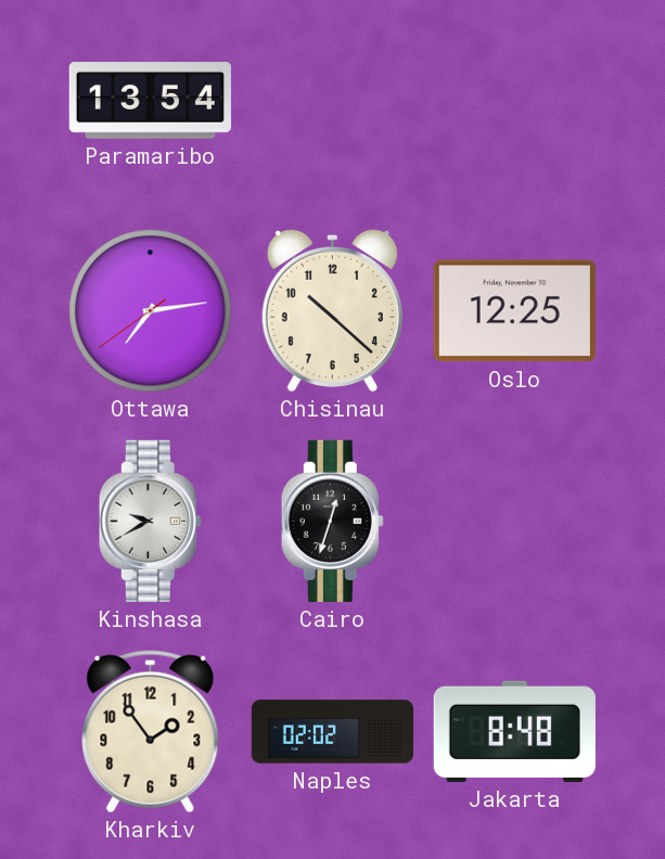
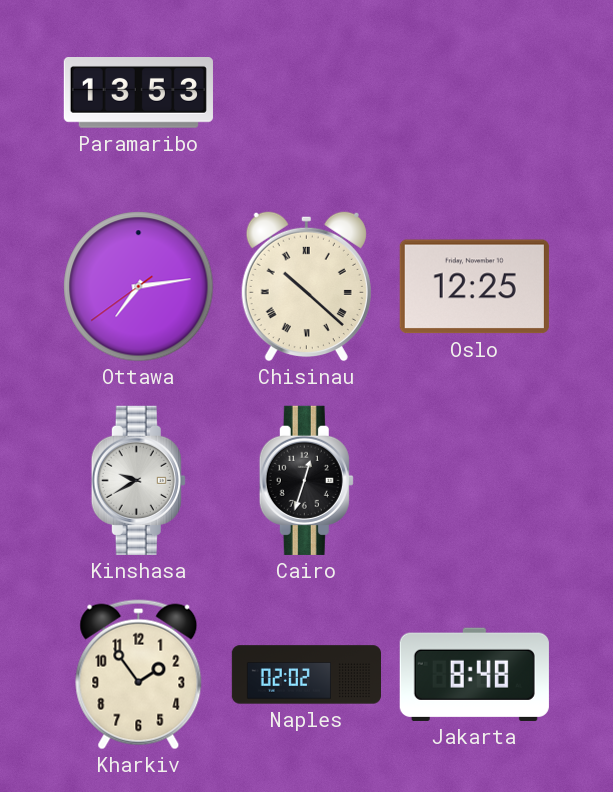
Paramaribo: 13:54 -> 13:53 (138, 93)
Chisinau numerals: Arabic -> Roman (306, 286)
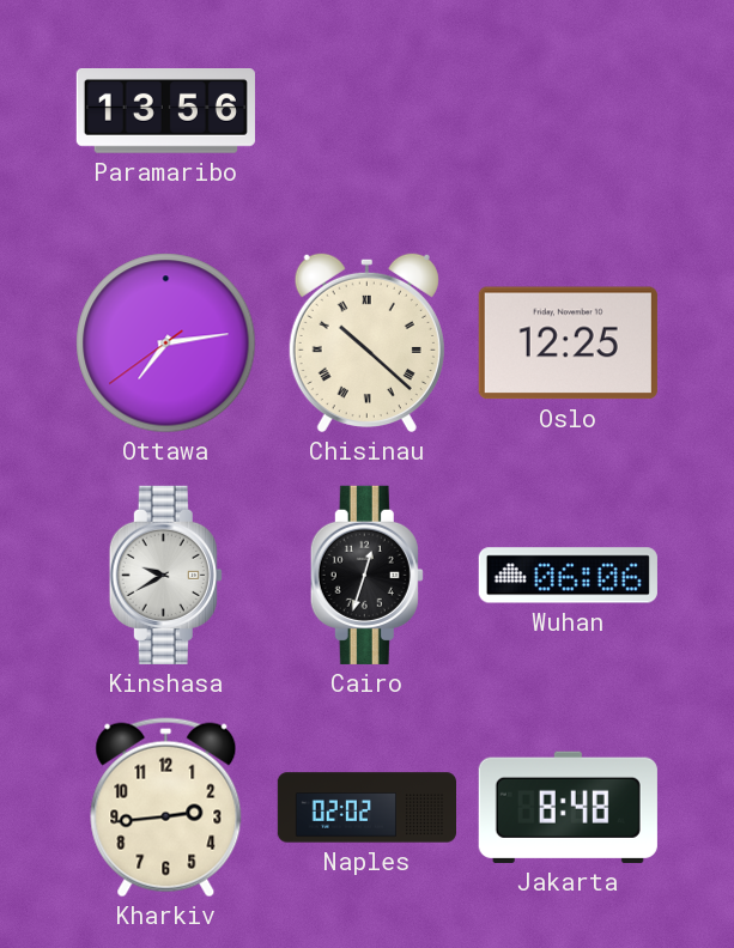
Paramaribo: 13:53 -> 13:56 (165, 111)
Wuhan: none -> 06:06 (568, 576)
Kharkiv: 1:54 -> 2:44 (166, 808)
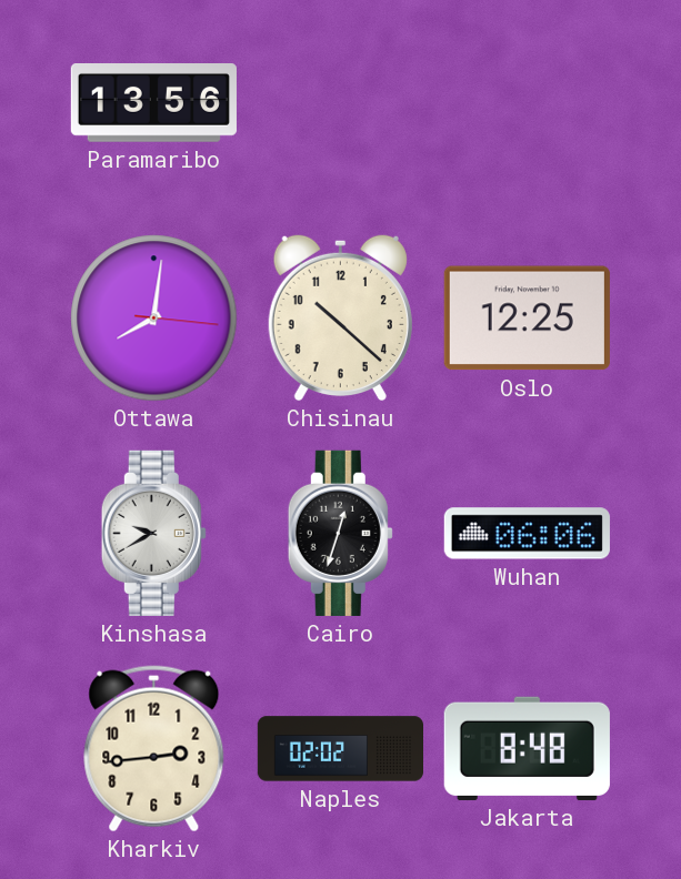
Ottawa: 7:13 -> 8:01 (154, 319)
Chisinau numerals: Roman -> Arabic (340, 317)
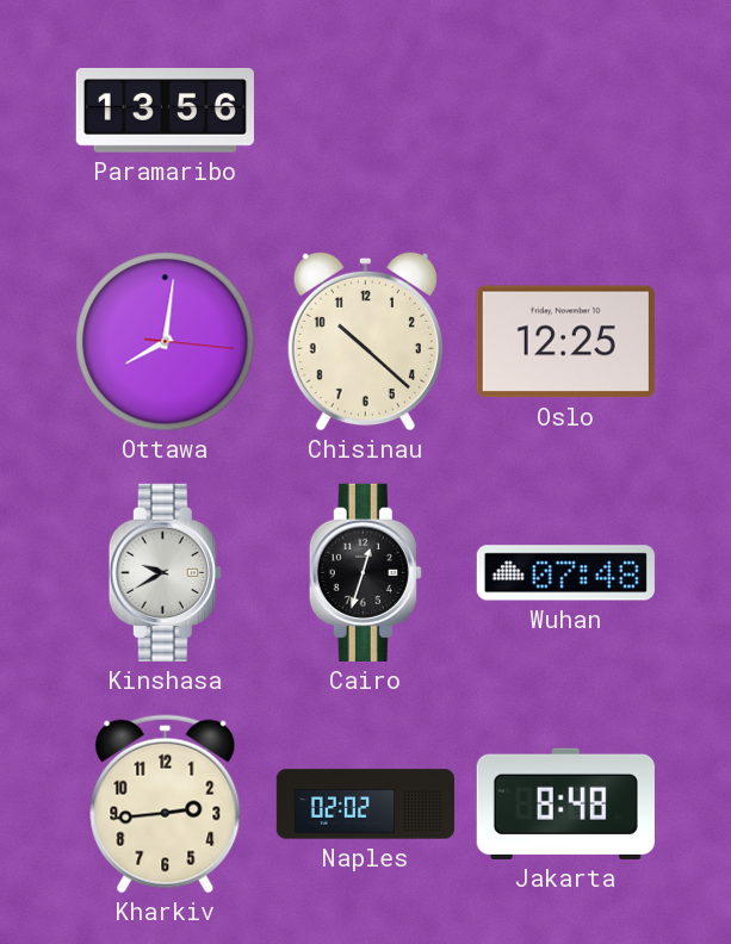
Wuhan: 06:06 -> 07:48 (565, 573)
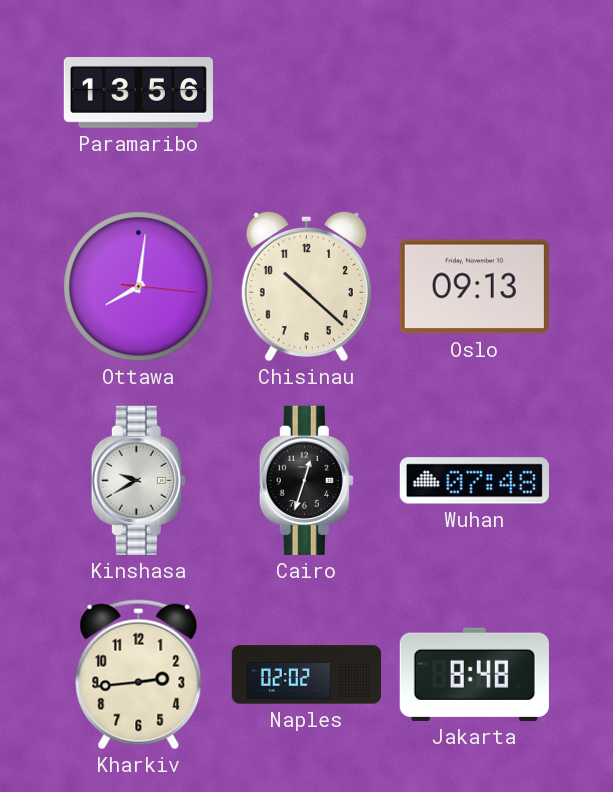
Oslo: 12:25 -> 09:13 (474, 287)
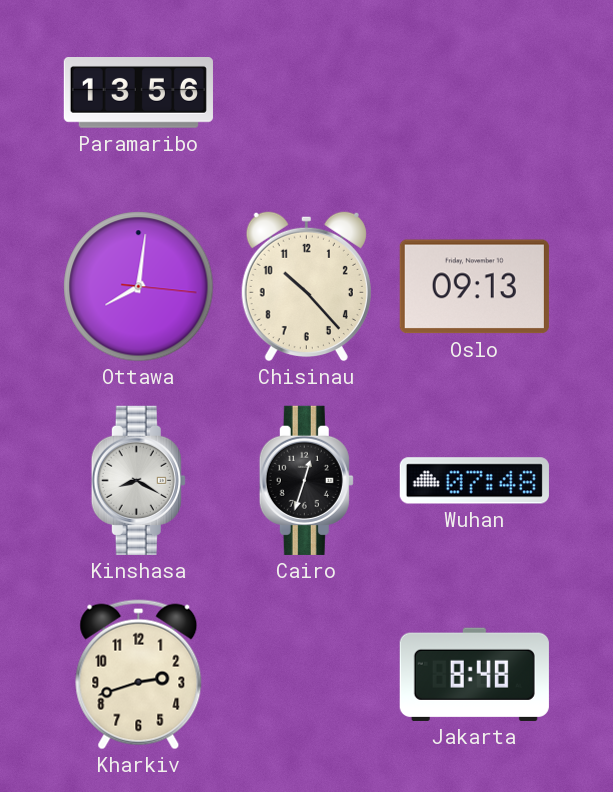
Chisinau: 10:22 -> 10:23 (306, 286)
Kinshasa: 9:40 -> 8:20 (138, 480)
Kharkiv: 2:44 -> 2:42 (139, 675)
Naples: 02:02 -> none (306, 675)
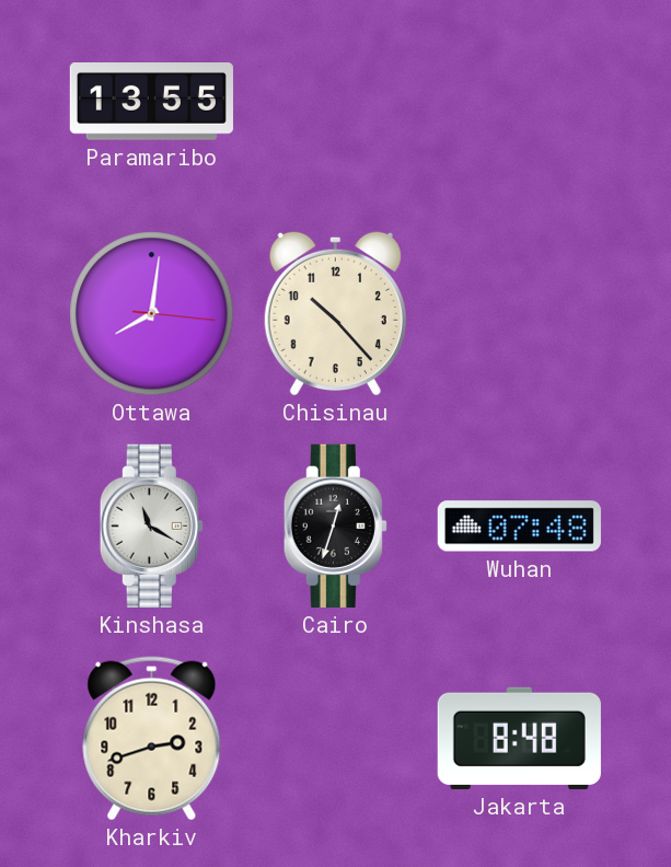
Paramaribo: 13:56 -> 13:55 (151, 102)
Oslo: 09:13 -> none (474, 287)
Kinshasa: 8:20 -> 11:20 (151, 525)
